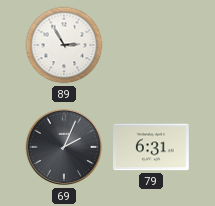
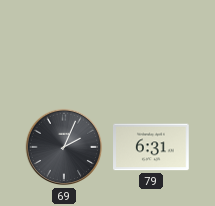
89: 2:55 -> none (64, 45)
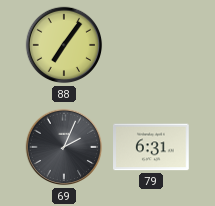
88: none -> 7:06 (64, 45)
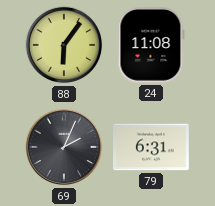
88: 7:06 -> 6:06 (64, 45)
24: none -> 11:08 (151, 46)
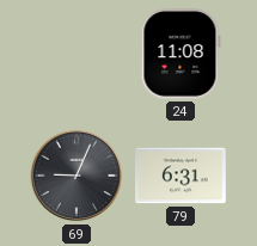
88: 6:06 -> none (64, 45)
69: 2:04 -> 9:04 (77, 176)
